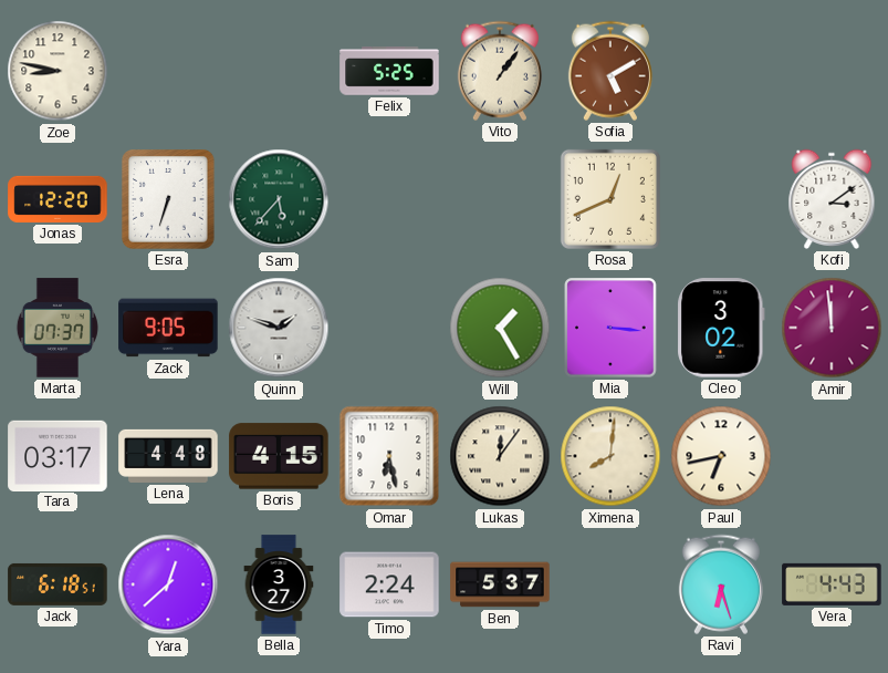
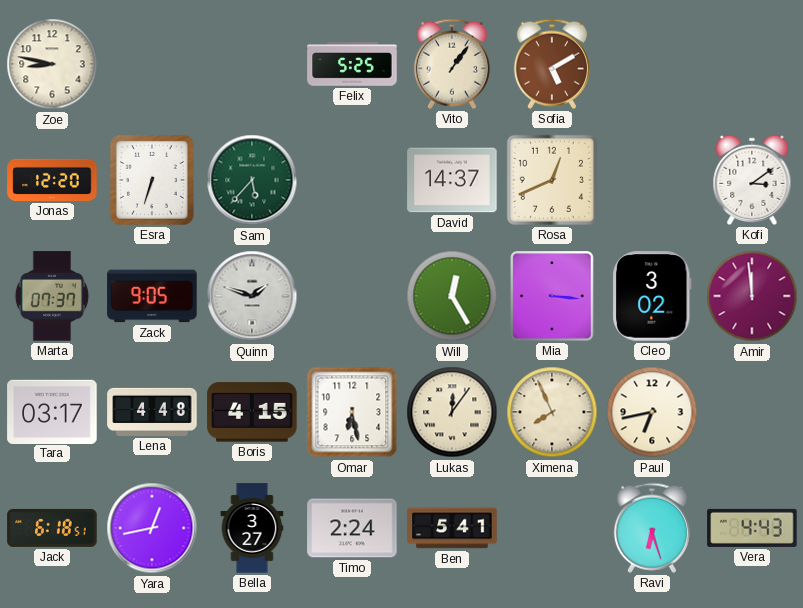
David: none -> 14:37 (452, 180)
Will: 1:25 -> 12:25 (452, 296)
Ximena: 8:01 -> 7:56 (552, 412)
Yara: 12:38 -> 12:43 (152, 528)
Ben: 5:37 -> 5:41 (452, 528)
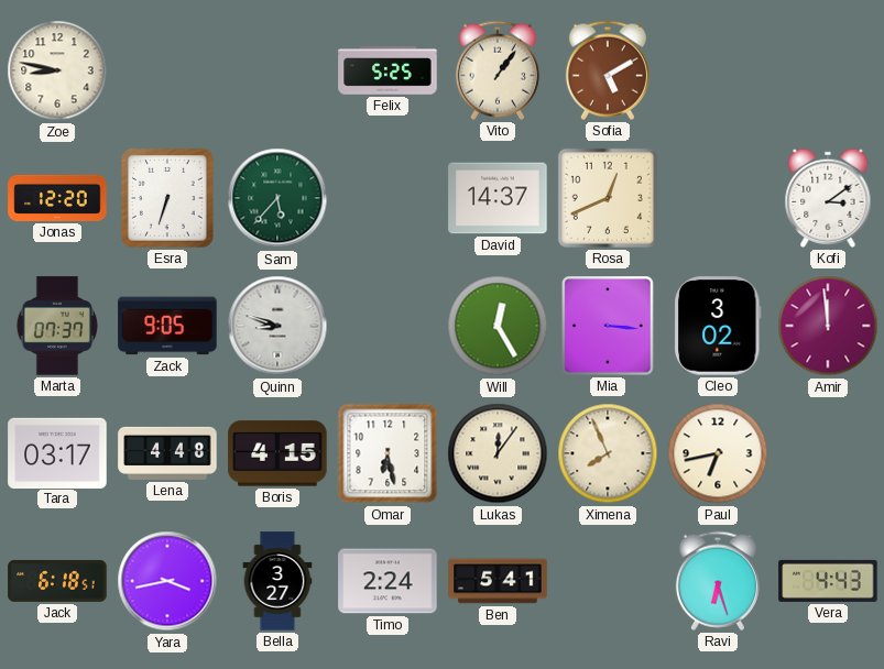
Quinn: 1:48 -> 8:48 (277, 326)
Yara: 12:43 -> 3:43 (167, 581)
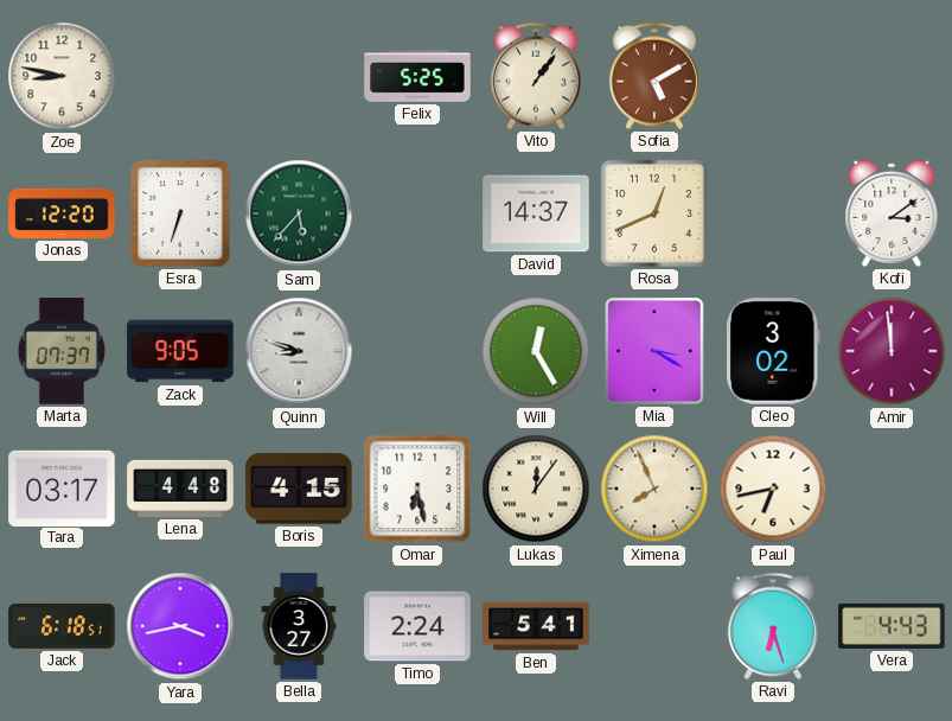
Mia: 3:16 -> 3:20 (654, 351)
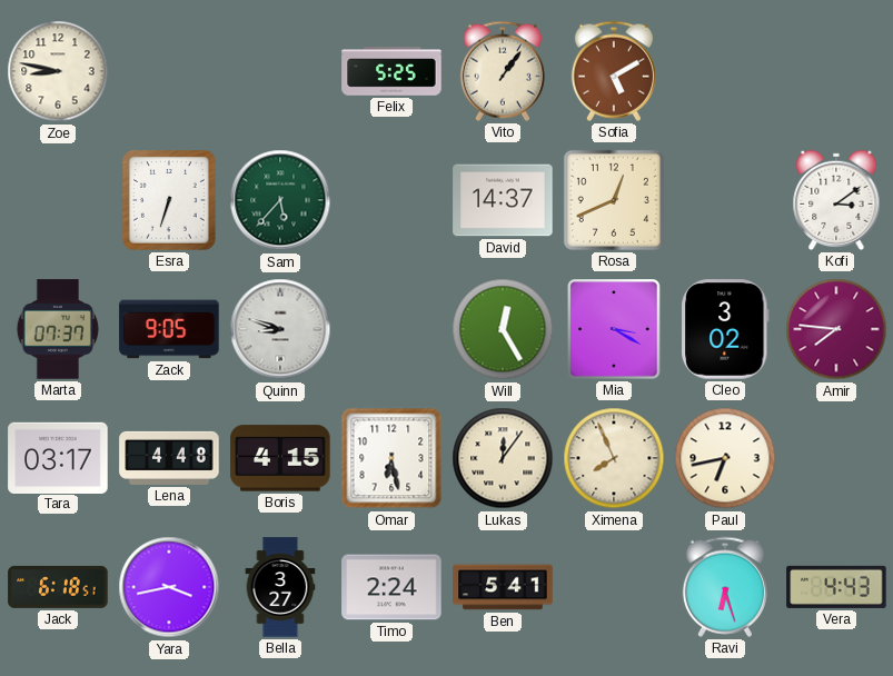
Jonas: 12:20 -> none (62, 213)
Amir: 11:59 -> 7:46 (836, 329)
